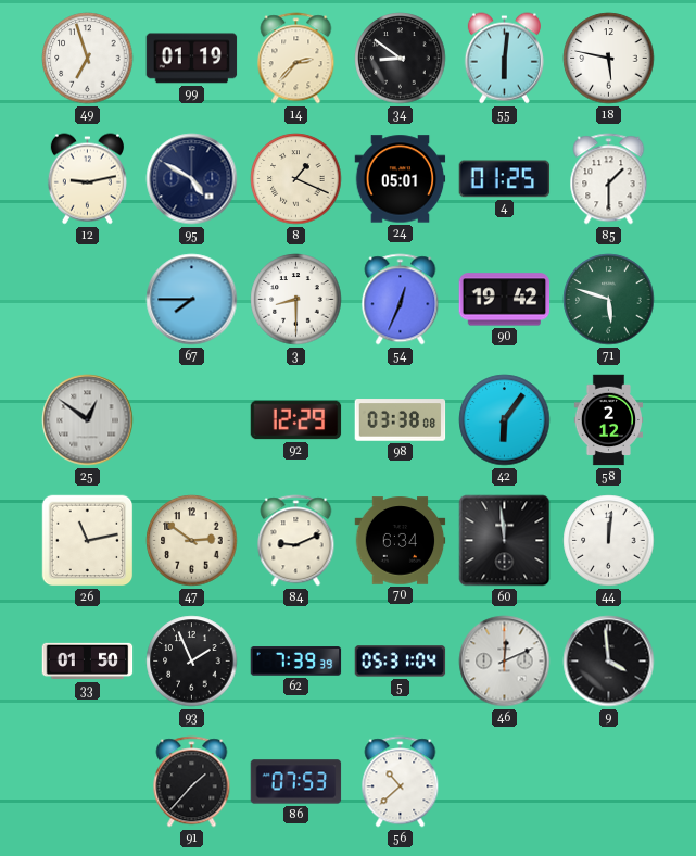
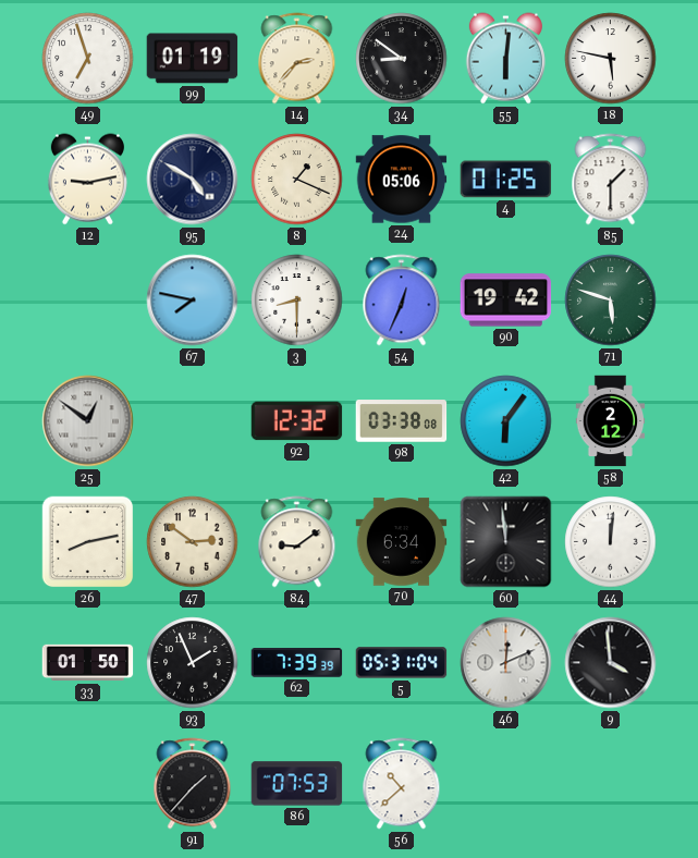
24: 05:01 -> 05:06 (402, 180)
67: 7:45 -> 7:47 (193, 301)
92: 12:29 -> 12:32 (297, 421)
26: 11:13 -> 8:13 (88, 542)
84: 9:11 -> 9:09 (297, 542)
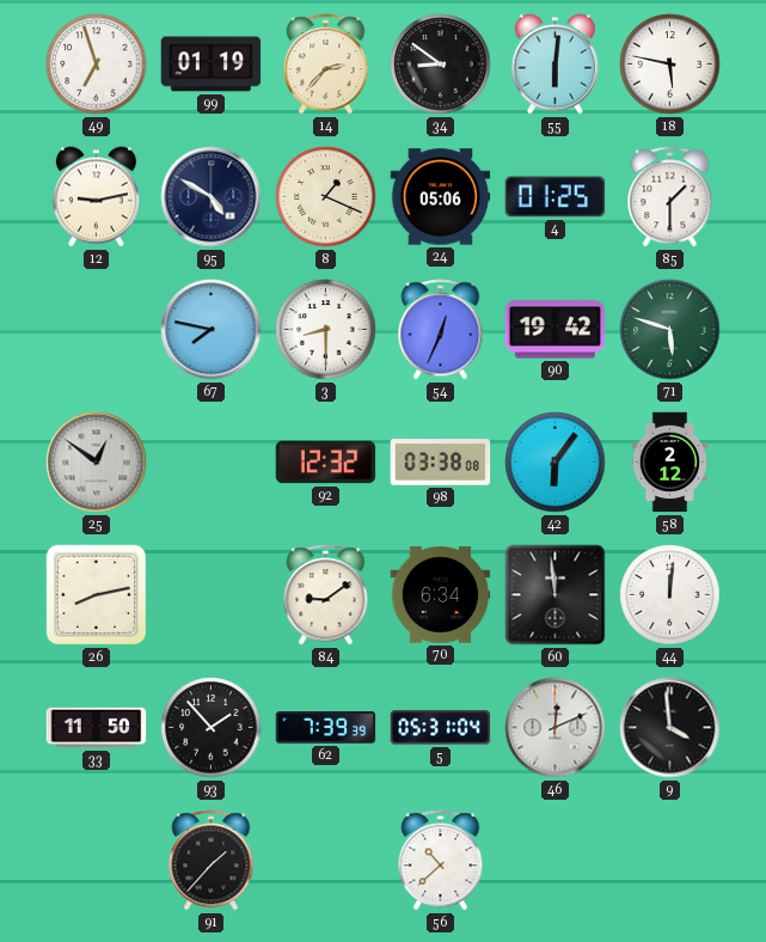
47: 2:51 -> none (193, 542)
33: 01:50 -> 11:50 (97, 728)
93: 1:56 -> 1:53 (212, 728)
86: 07:53 -> none (297, 784)
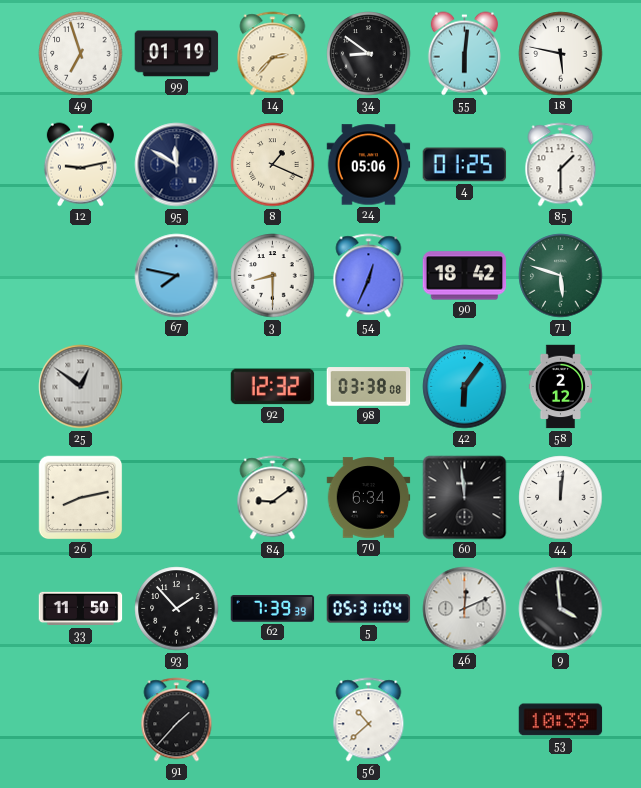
95: 4:50 -> 11:50 (177, 165)
90: 19:42 -> 18:42 (465, 276)
53: none -> 10:39 (561, 720)
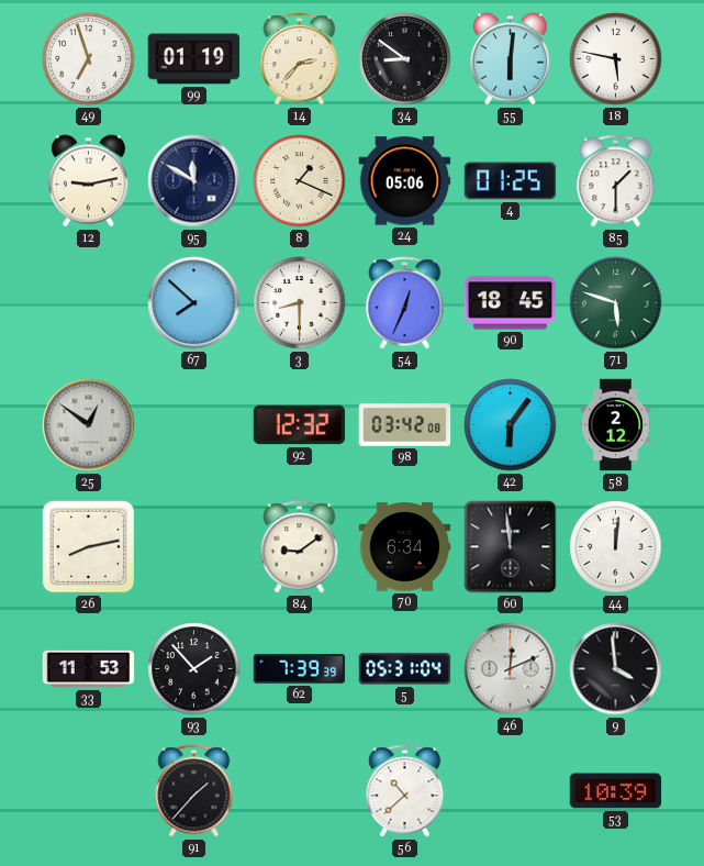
67: 7:47 -> 7:52 (194, 303)
90: 18:42 -> 18:45 (511, 303)
98: 03:38 -> 03:42 (405, 425)
33: 11:50 -> 11:53 (89, 669)
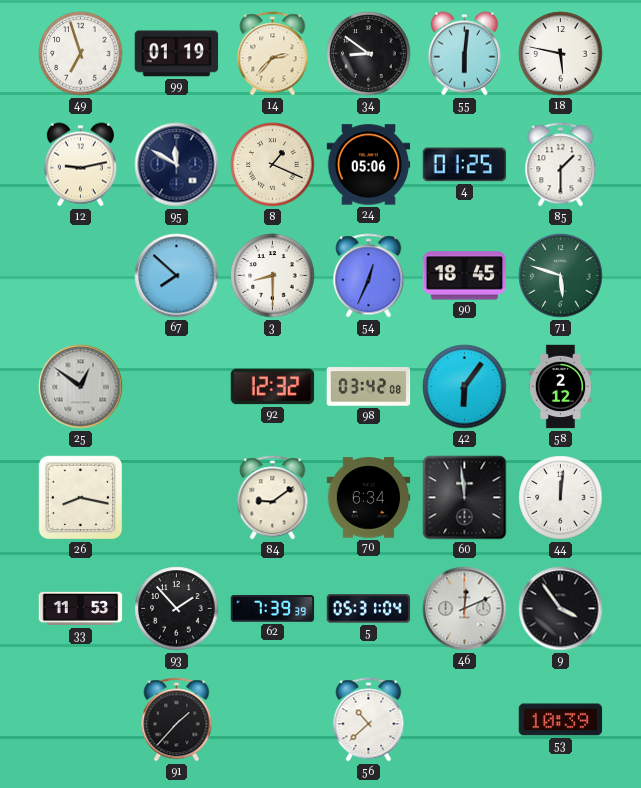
26: 8:13 -> 8:17 (81, 498)
9: 3:59 -> 3:54 (561, 609)
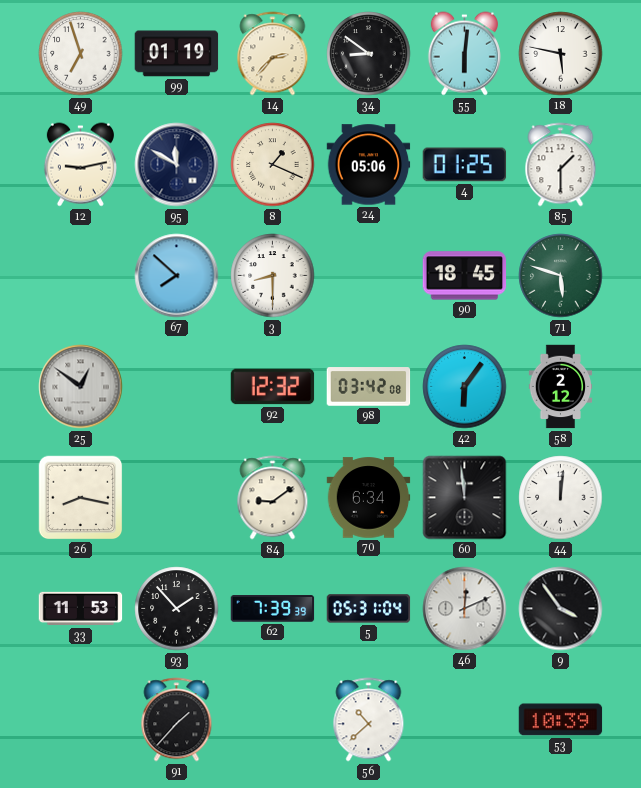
54: 12:34 -> none (369, 276)
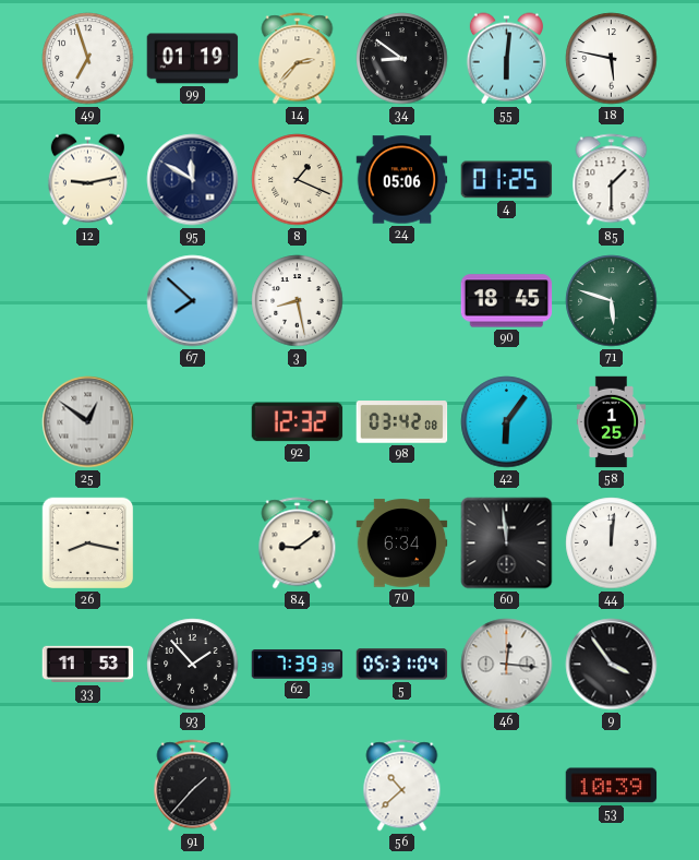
3: 8:30 -> 8:28 (298, 301)
58: 2:12 -> 1:25 (612, 422)
46: 12:11 -> 12:16 (507, 665)
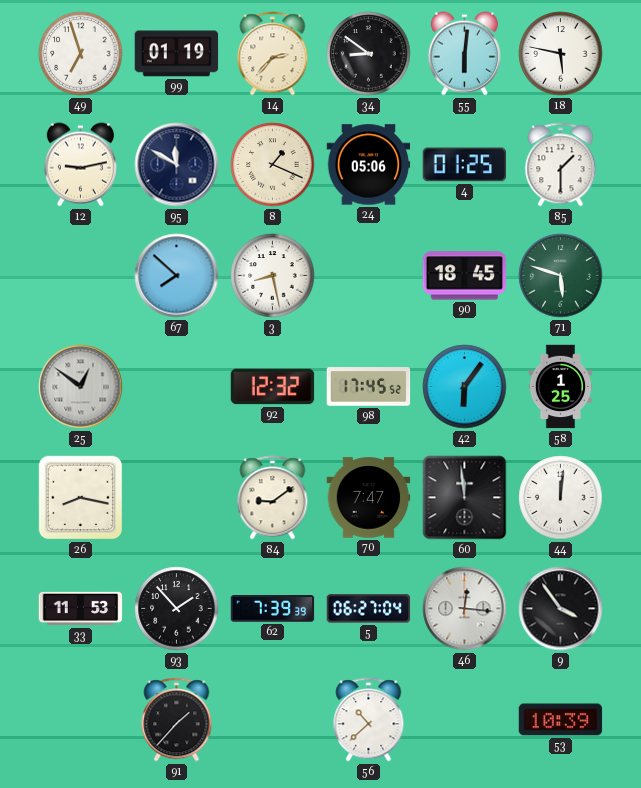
98: 03:42 -> 17:45 (369, 387)
70: 6:34 -> 7:47 (369, 498)
5: 05:31 -> 06:27 (369, 609)
